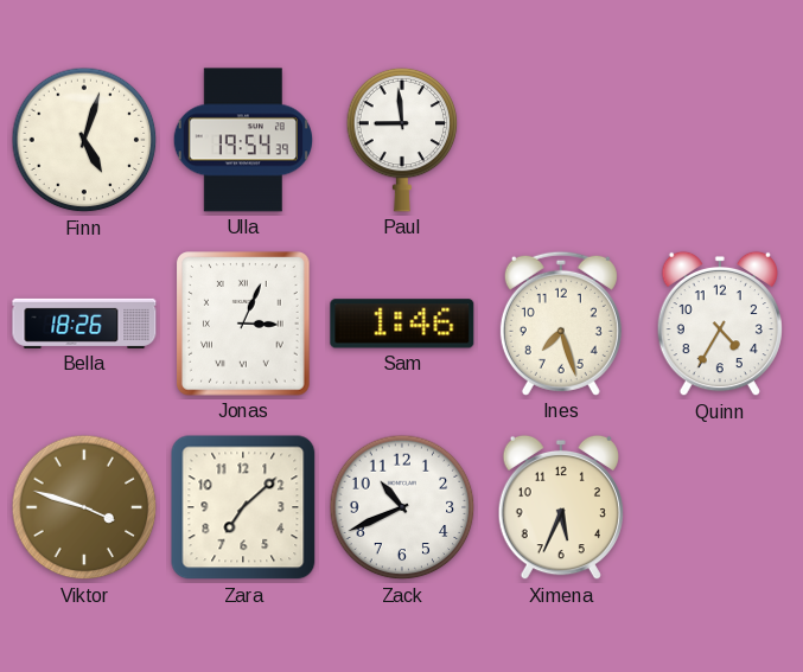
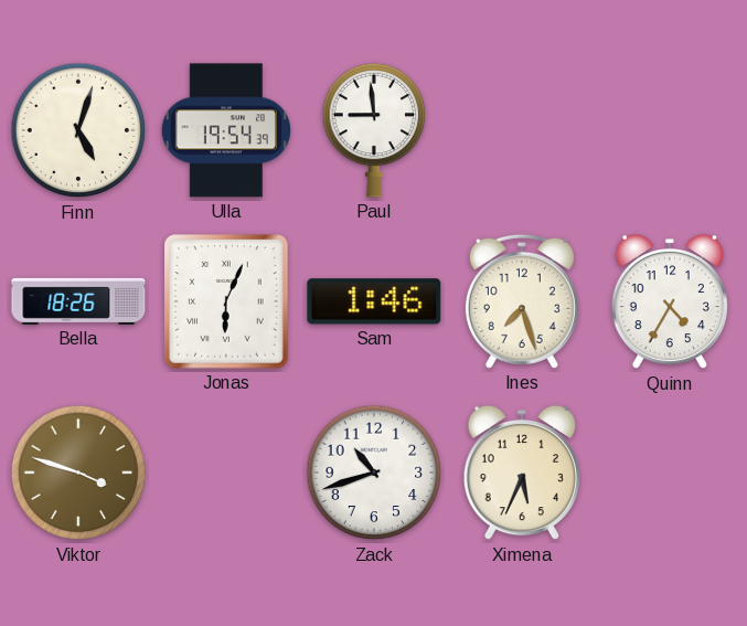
Jonas: 3:04 -> 6:04 (227, 301)
Zara: 7:08 -> none (243, 507)
Zack: 10:41 -> 10:42 (374, 473)
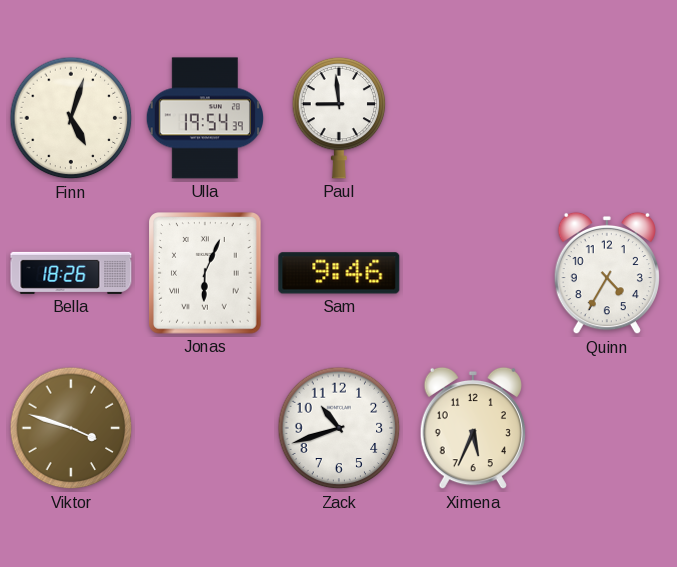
Sam: 1:46 -> 9:46 (339, 273)
Ines: 7:27 -> none (522, 301)
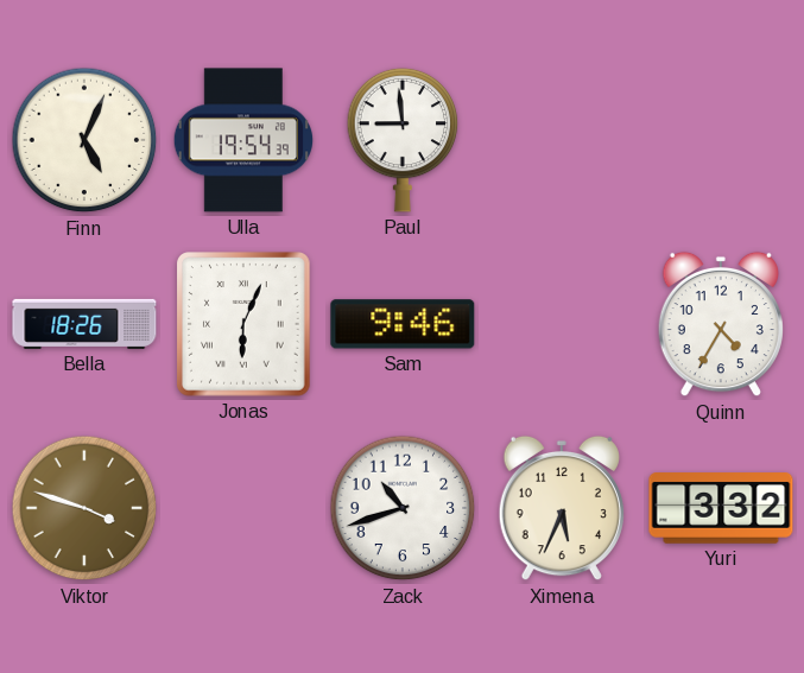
Finn: 5:03 -> 5:04 (84, 140)
Yuri: none -> 3:32 (721, 508)
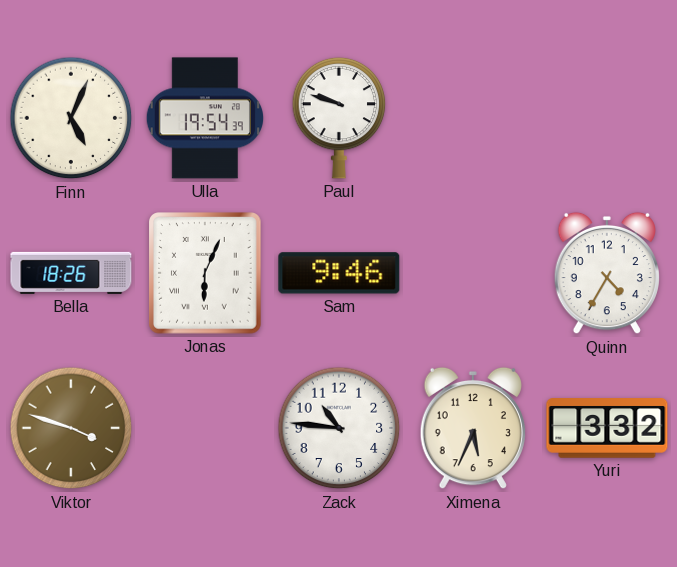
Paul: 8:59 -> 9:48 (339, 118)
Zack: 10:42 -> 10:46 (339, 428)
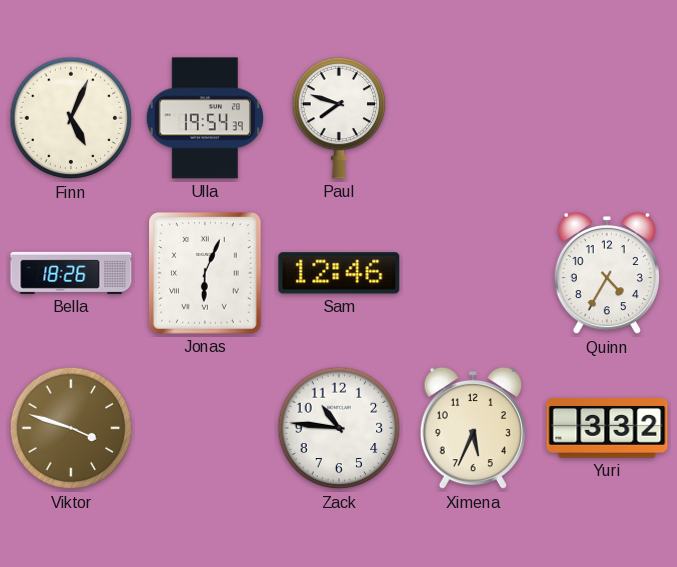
Paul: 9:48 -> 7:48 (339, 118)
Sam: 9:46 -> 12:46 (339, 273)
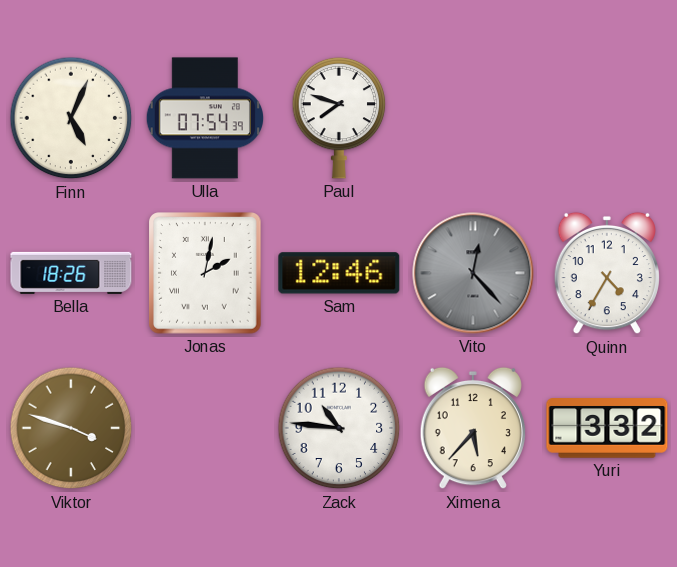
Ulla: 19:54 -> 07:54 (204, 118)
Jonas: 6:04 -> 2:02 (206, 273)
Vito: none -> 12:23 (473, 273)
Ximena: 5:34 -> 5:37 (473, 428)
